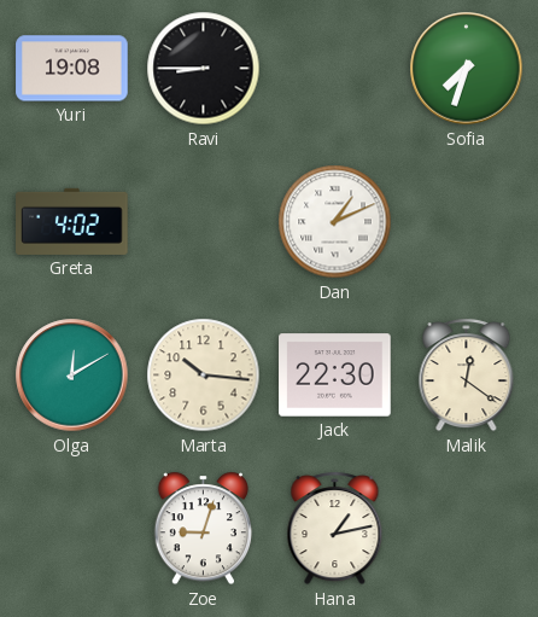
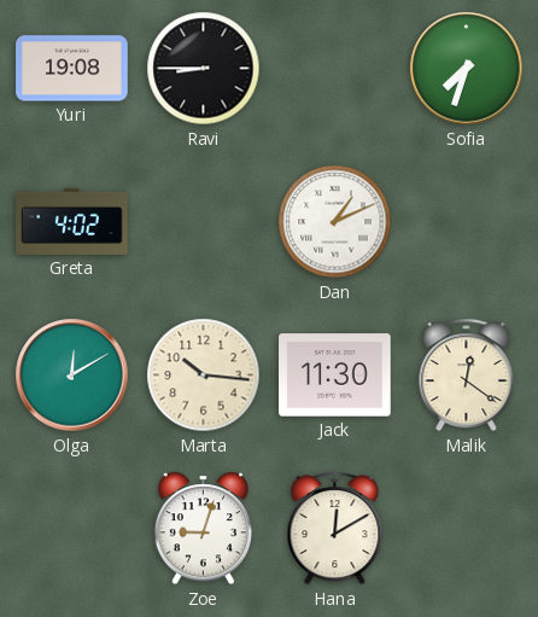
Jack: 22:30 -> 11:30 (335, 376)
Hana: 1:13 -> 12:10 (335, 529)
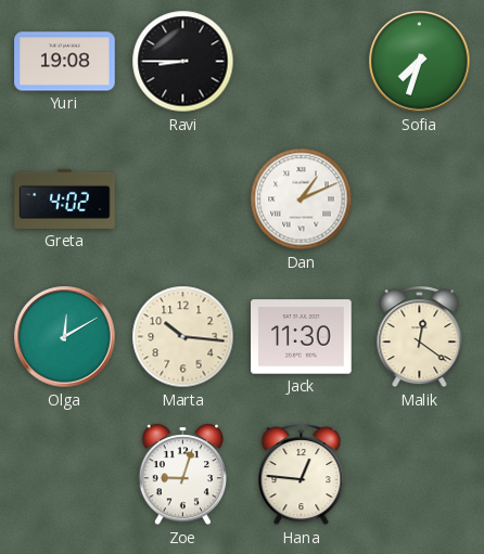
Hana: 12:10 -> 12:46 (302, 475)
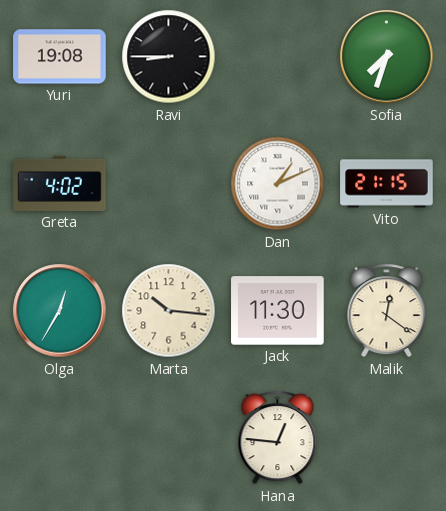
Vito: none -> 21:15 (387, 184)
Olga: 12:10 -> 12:35 (60, 311)
Zoe: 9:03 -> none (182, 475)
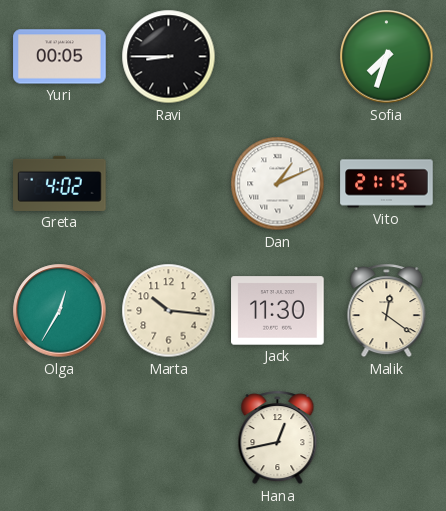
Yuri: 19:08 -> 00:05 (60, 57)
Hana: 12:46 -> 12:43 (278, 438)
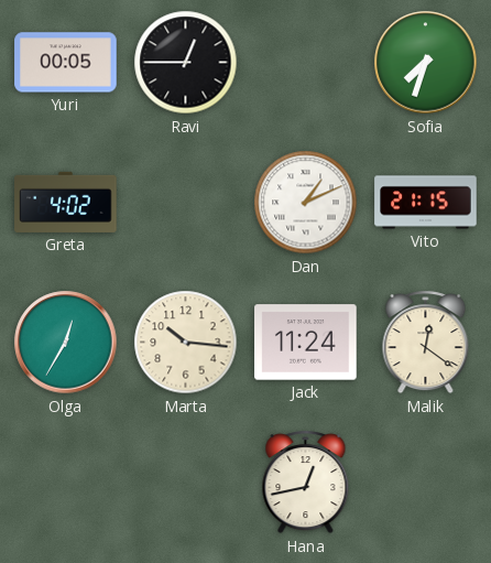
Ravi: 8:45 -> 12:45 (186, 63)
Jack: 11:30 -> 11:24 (306, 343)
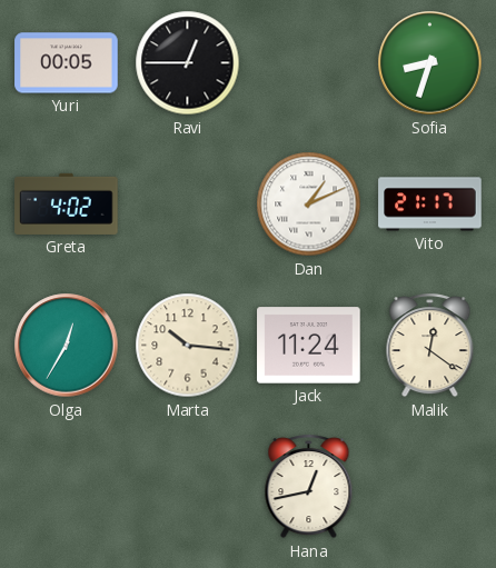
Sofia: 7:33 -> 8:33 (430, 63)
Vito: 21:15 -> 21:17 (430, 205)
